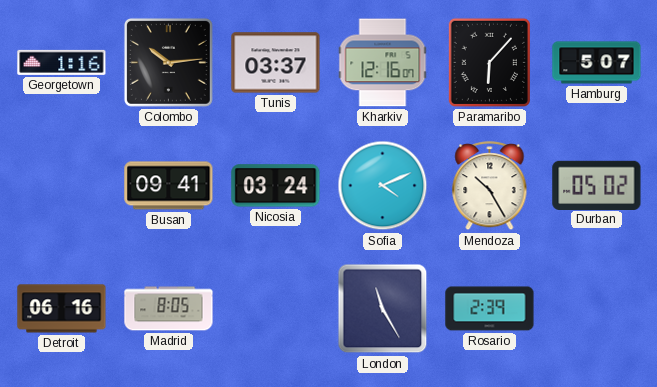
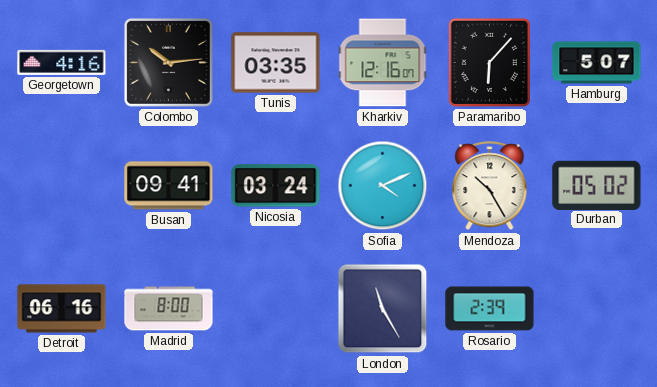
Georgetown: 1:16 -> 4:16 (62, 62)
Tunis: 03:37 -> 03:35 (276, 63)
Madrid: 8:05 -> 8:00 (169, 309)
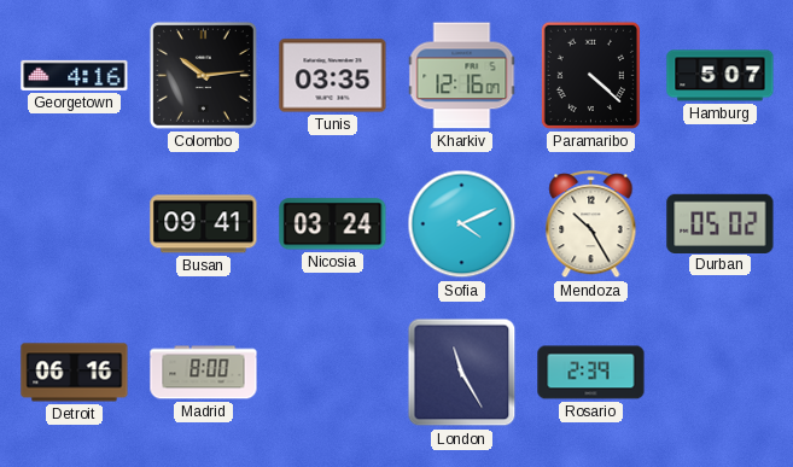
Paramaribo: 6:07 -> 4:22 (590, 75)
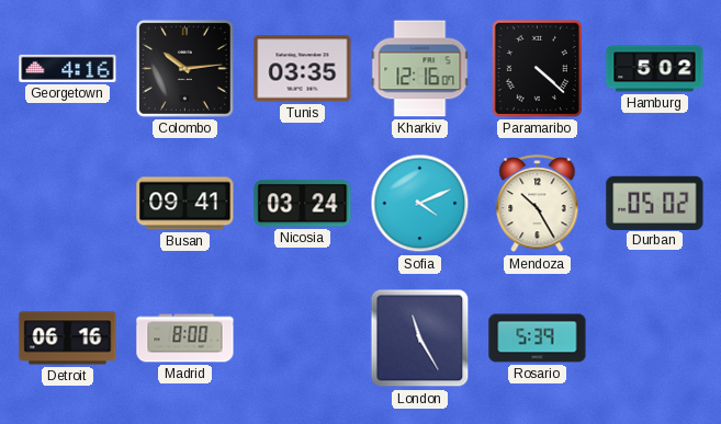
Hamburg: 5:07 -> 5:02 (655, 69)
Rosario: 2:39 -> 5:39 (538, 339)
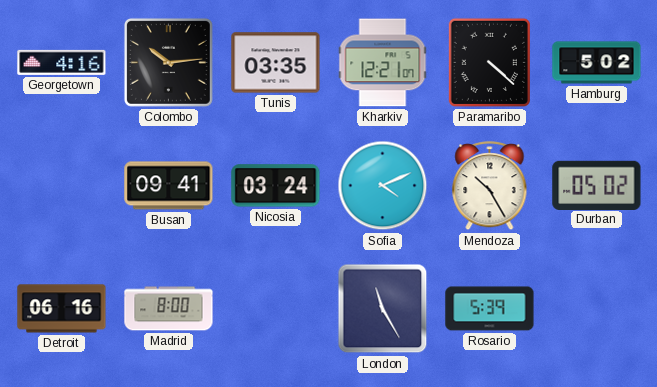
Kharkiv: 12:16 -> 12:21 (383, 63)
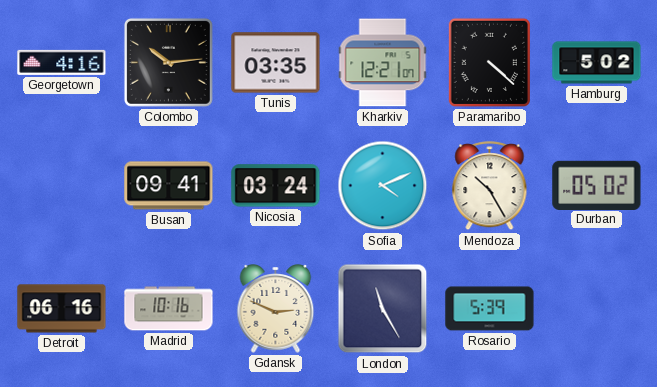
Madrid: 8:00 -> 10:16 (169, 309)
Gdansk: none -> 2:49 (276, 309)
